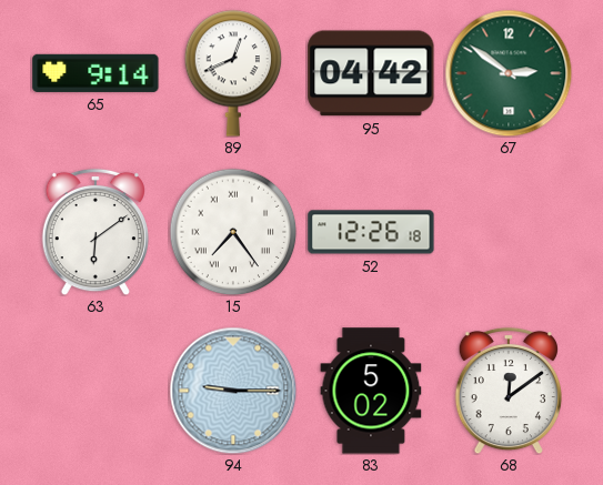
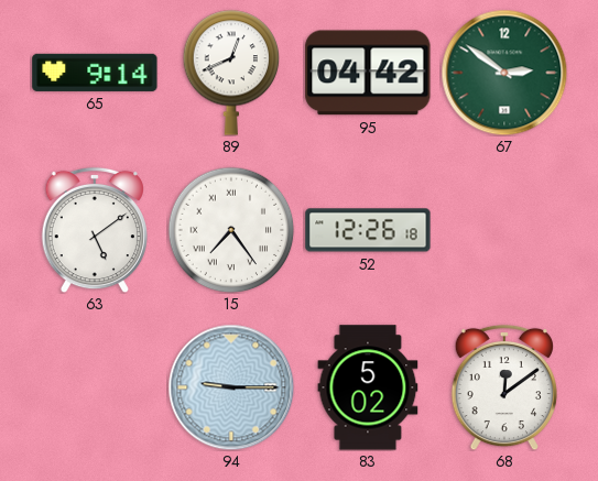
63: 6:09 -> 5:09 (95, 230)
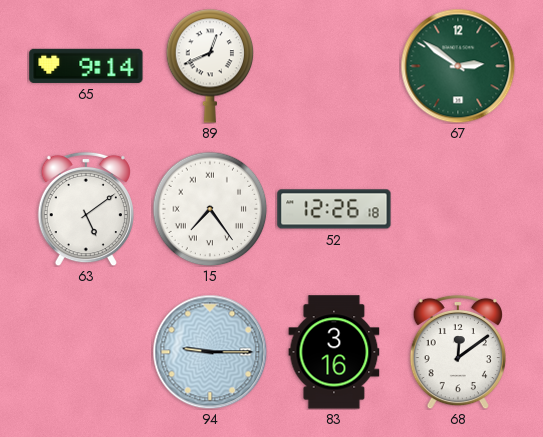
95: 04:42 -> none (368, 73)
83: 5:02 -> 3:16 (334, 352)
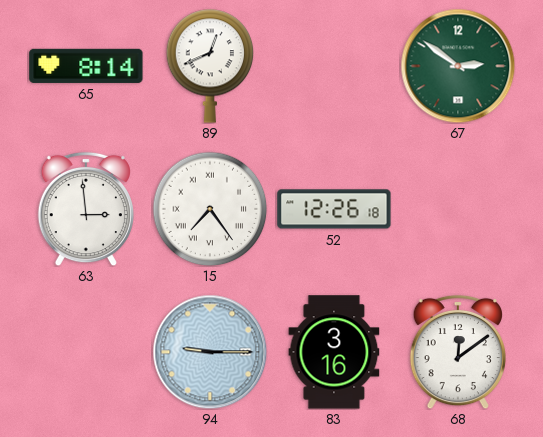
65: 9:14 -> 8:14 (86, 66)
63: 5:09 -> 2:59 (86, 209)
